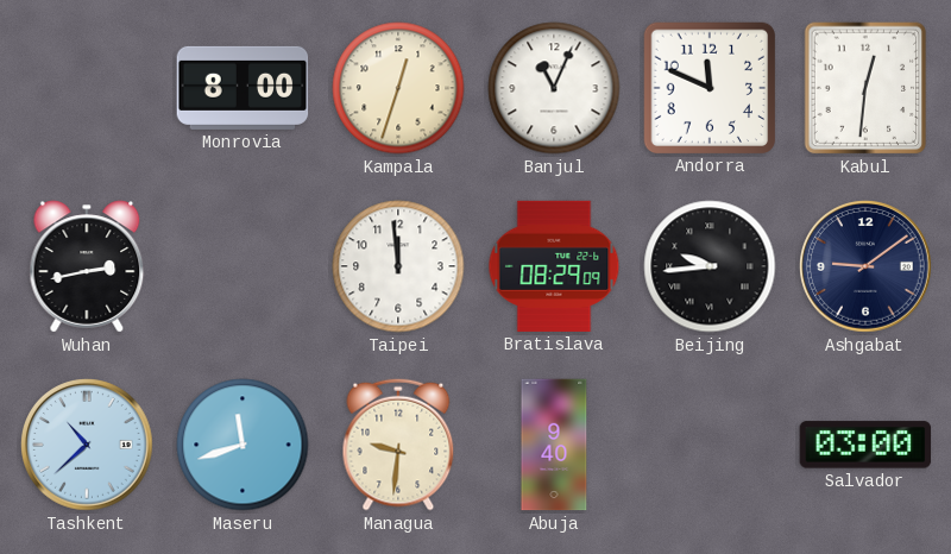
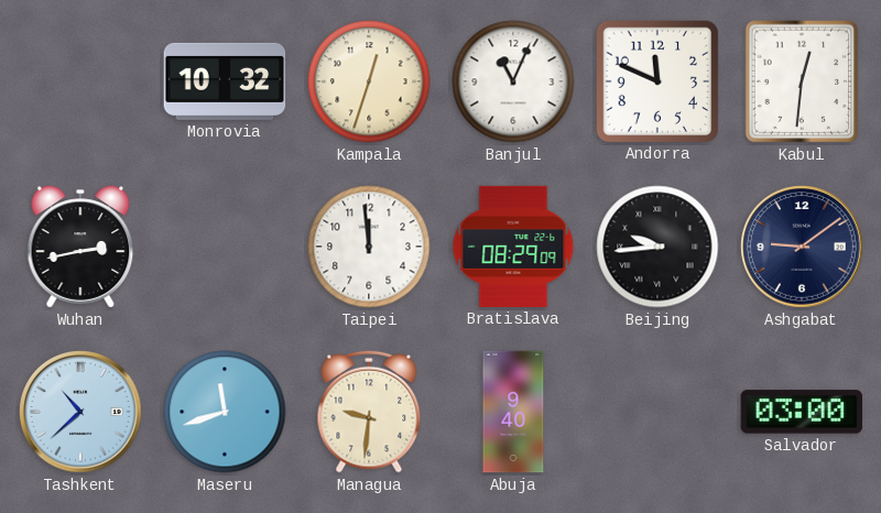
Monrovia: 8:00 -> 10:32 (225, 81)
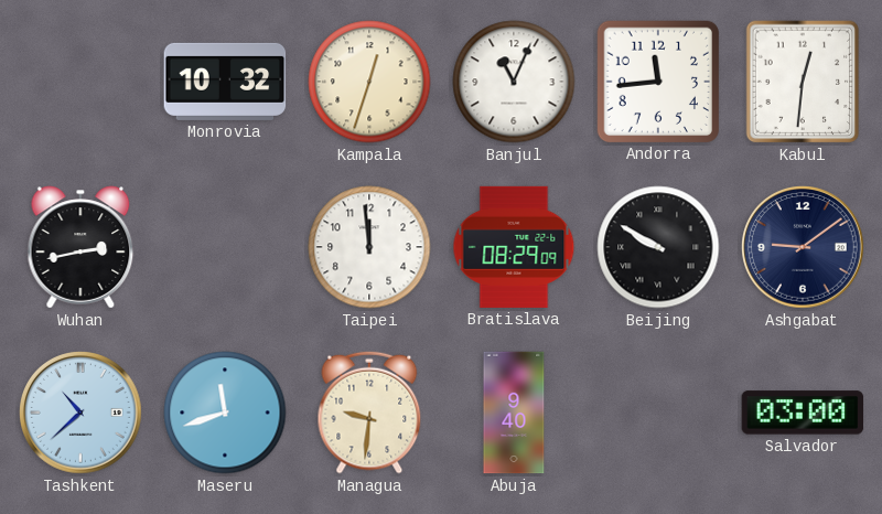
Andorra: 11:49 -> 11:44 (657, 81)
Beijing: 9:44 -> 9:50 (658, 247)
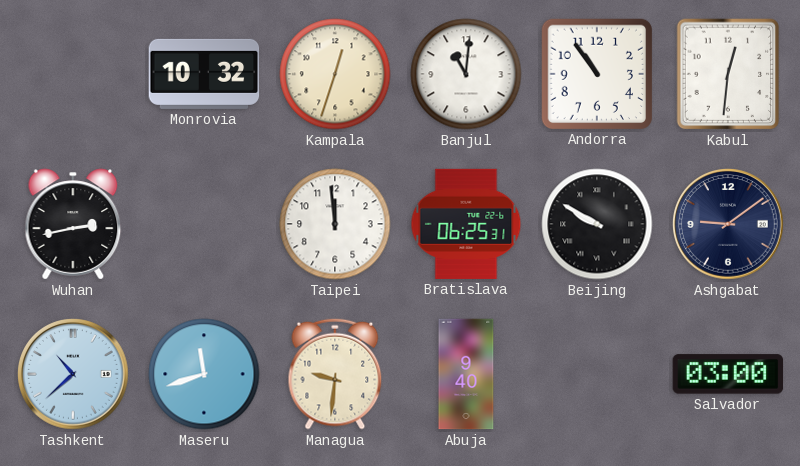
Banjul: 11:04 -> 11:01 (466, 74)
Andorra: 11:44 -> 10:54 (596, 73)
Bratislava: 08:29 -> 06:25 (466, 224)
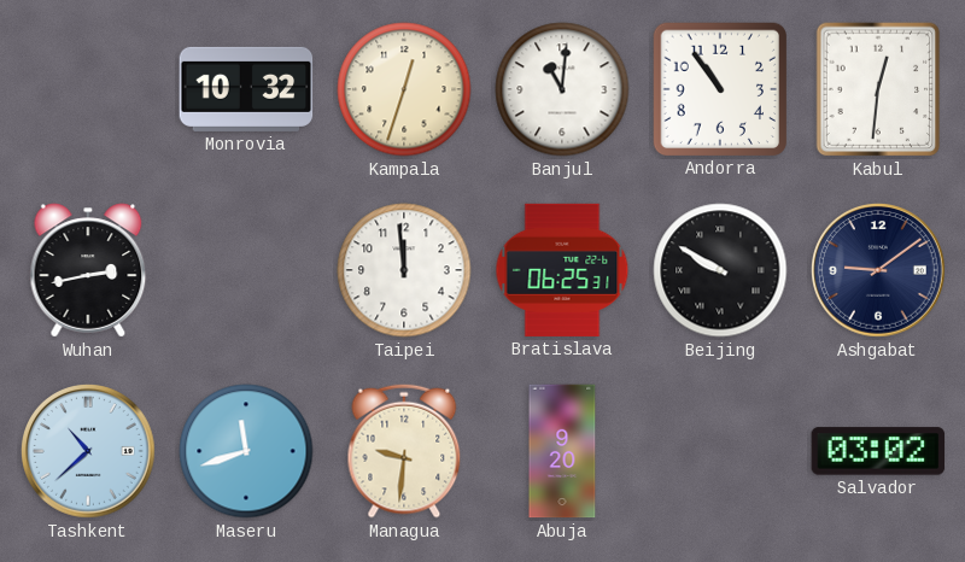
Abuja: 9:40 -> 9:20 (562, 451)
Salvador: 03:00 -> 03:02 (878, 451)
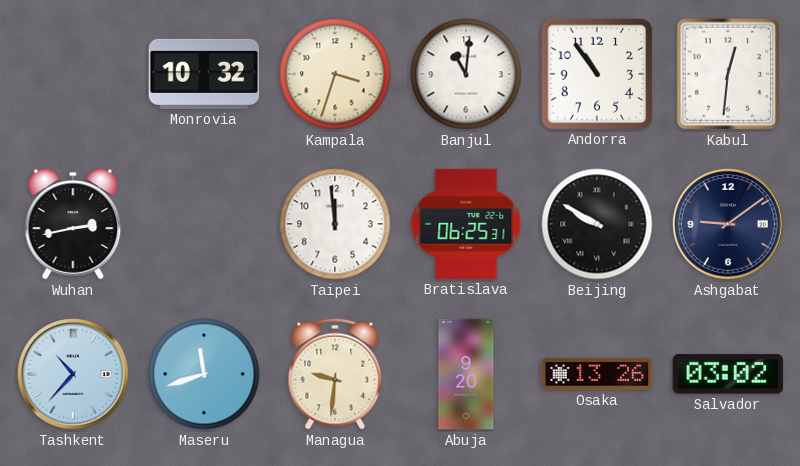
Kampala: 12:33 -> 3:33 (335, 74)
Tashkent: 10:38 -> 10:37 (74, 375)
Osaka: none -> 13:26 (597, 374)
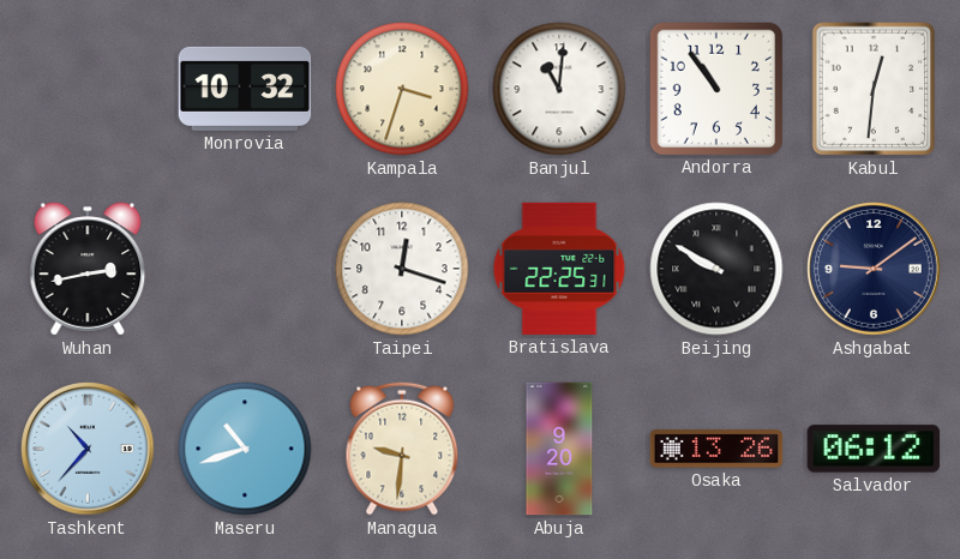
Taipei: 11:59 -> 12:18 (402, 269)
Bratislava: 06:25 -> 22:25 (559, 269)
Maseru: 11:42 -> 10:42 (245, 449)
Salvador: 03:02 -> 06:12 (874, 449)
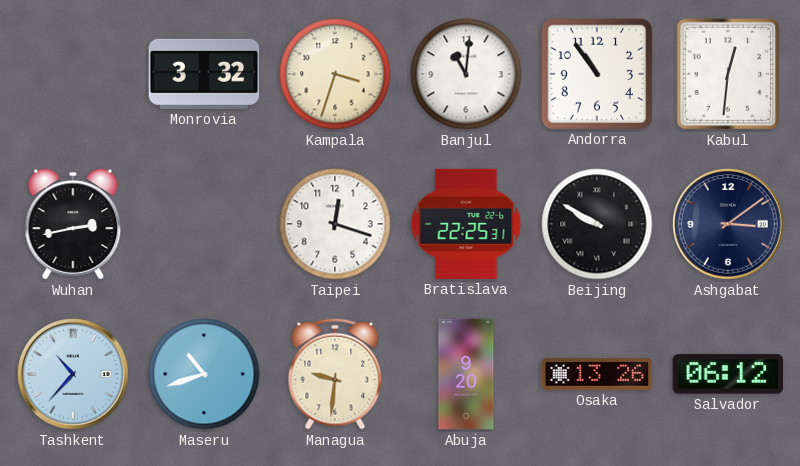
Monrovia: 10:32 -> 3:32 (204, 74)
Ashgabat: 9:09 -> 3:09 (729, 225)
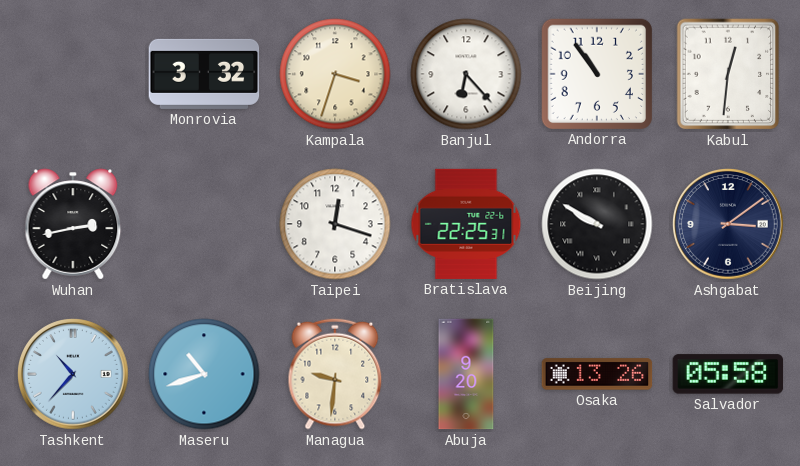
Banjul: 11:01 -> 6:23 (466, 74)
Salvador: 06:12 -> 05:58 (728, 374)
